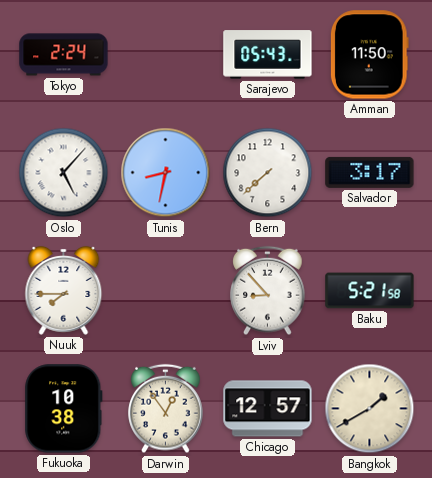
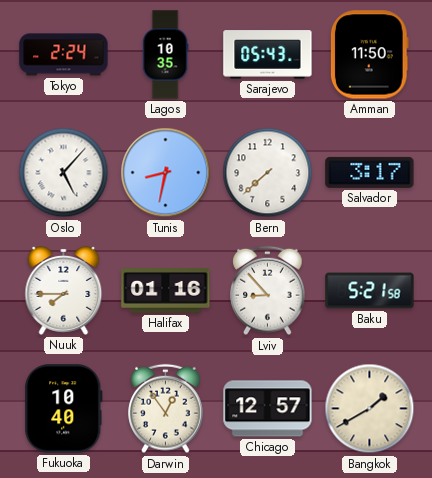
Lagos: none -> 10:35 (165, 55)
Halifax: none -> 01:16 (166, 291)
Fukuoka: 10:38 -> 10:40 (64, 409)
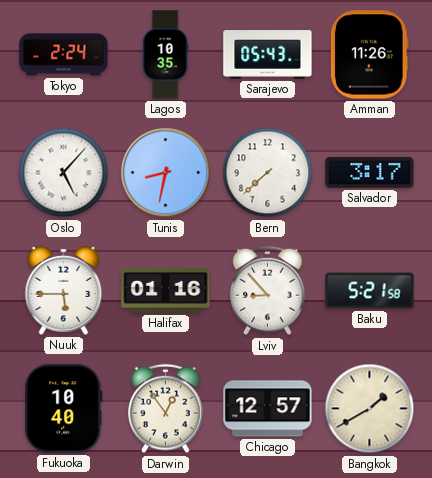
Amman: 11:50 -> 11:26 (369, 55)
Nuuk: 7:45 -> 5:45 (64, 291)
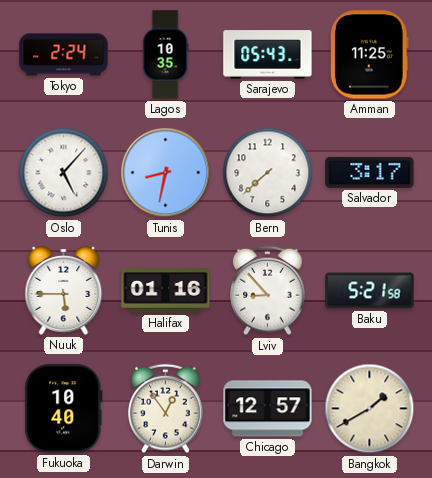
Amman: 11:26 -> 11:25 (369, 55)
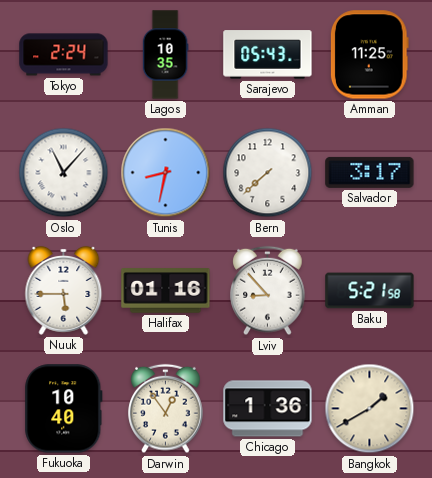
Oslo: 5:07 -> 11:07 (64, 173)
Chicago: 12:57 -> 1:36 (268, 409)
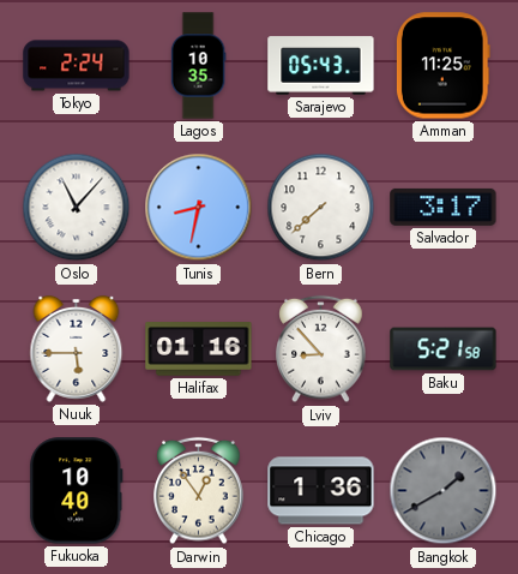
Bangkok dial: cream -> grey (444, 491)
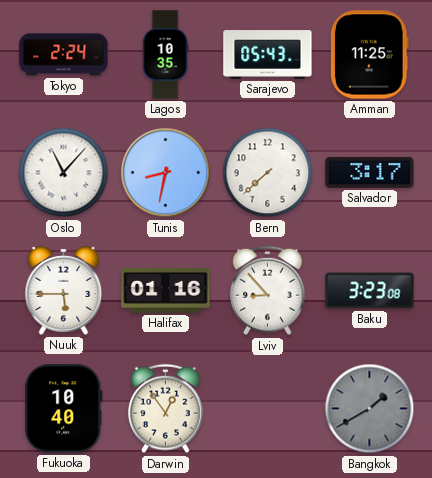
Baku: 5:21 -> 3:23 (370, 291)
Chicago: 1:36 -> none (321, 491)
